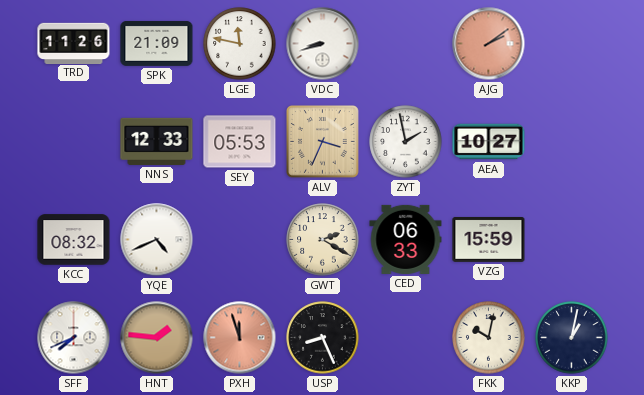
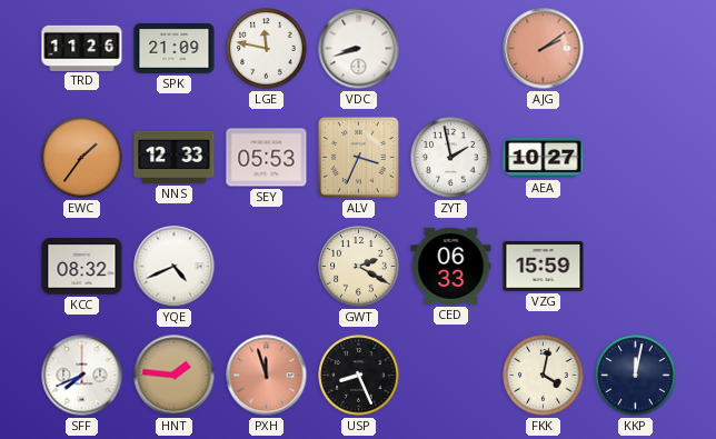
EWC: none -> 1:36 (82, 158)
FKK: 10:02 -> 4:02 (544, 376)
KKP: 1:02 -> 12:02 (636, 376)
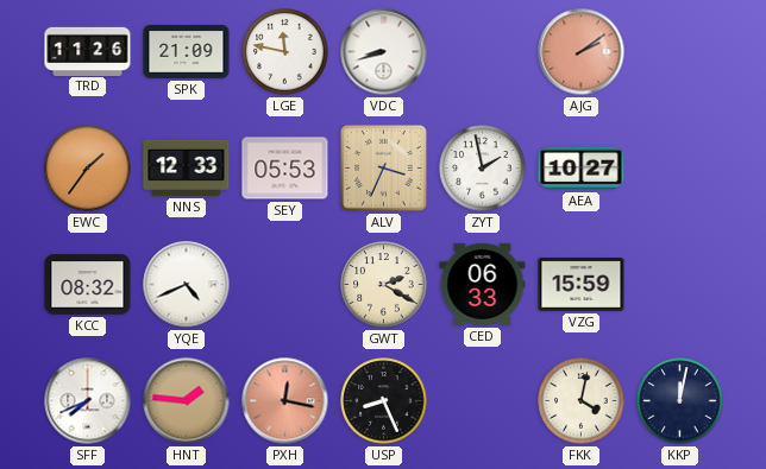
PXH: 11:57 -> 12:17 (285, 401)
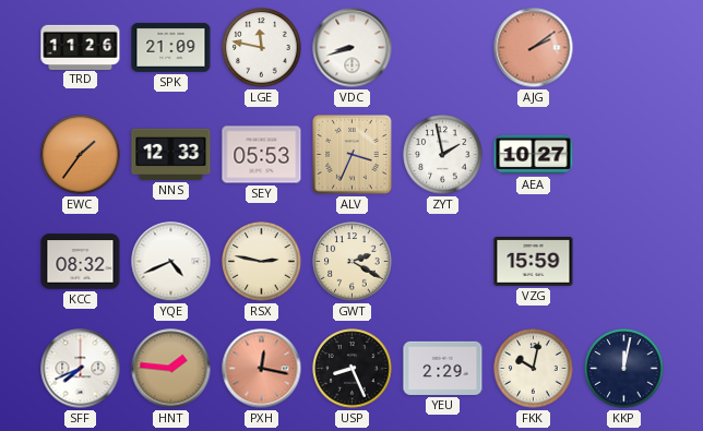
RSX: none -> 2:47 (262, 262)
CED: 06:33 -> none (483, 284)
YEU: none -> 2:29 (443, 368)
FKK: 4:02 -> 10:02 (534, 369)
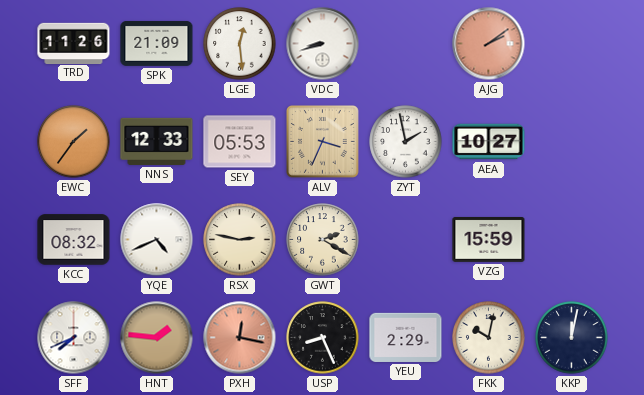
LGE: 11:47 -> 12:29 (240, 44)
